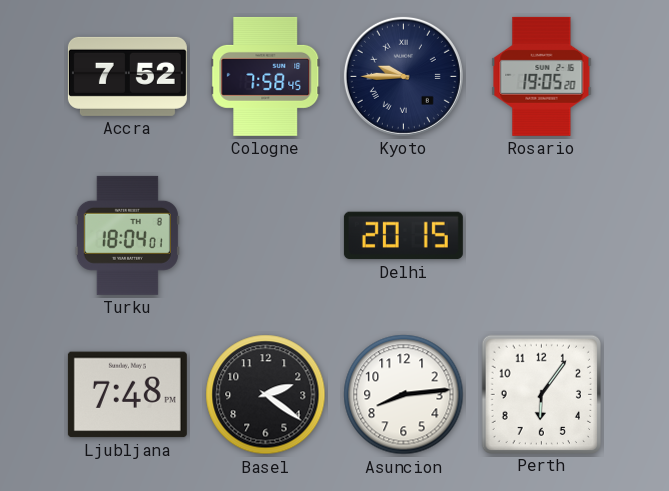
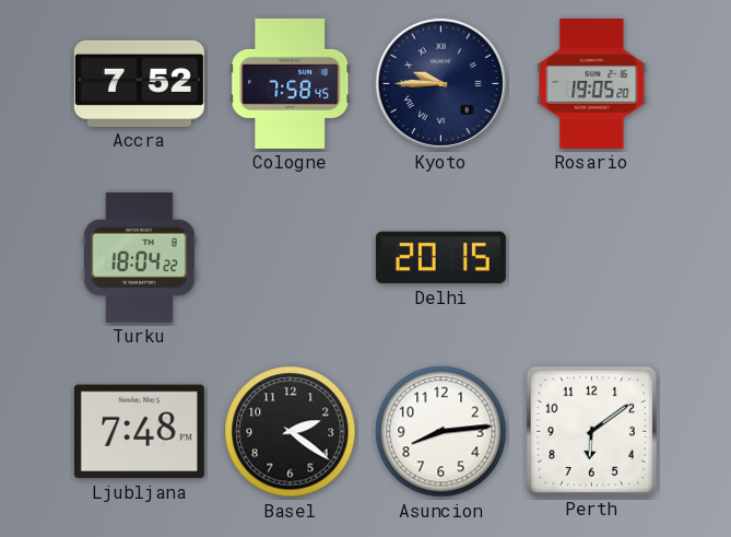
Turku: 18:04:01 -> 18:04:22 (139, 257)
Perth: 6:06 -> 6:09 (591, 431)
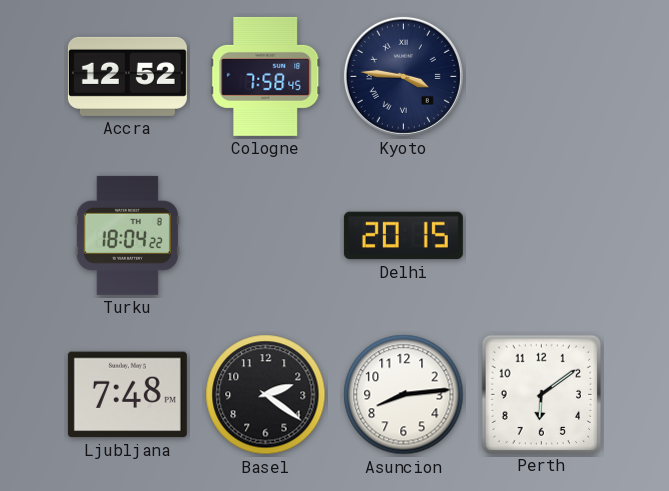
Accra: 7:52 -> 12:52 (127, 76)
Kyoto: 9:45 -> 3:46 (403, 76)
Rosario: 19:05 -> none (592, 83)
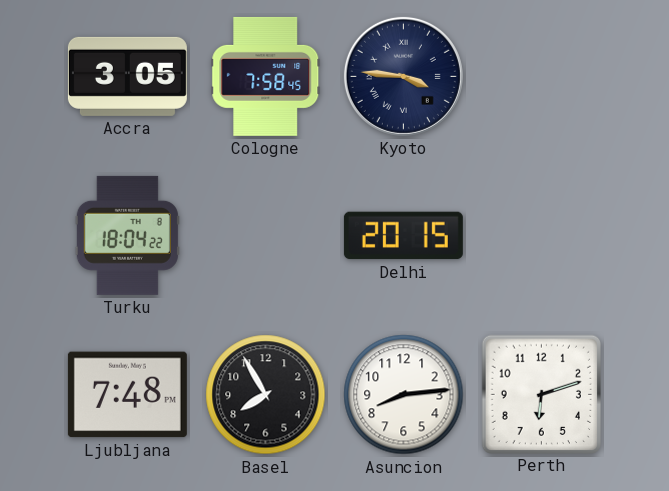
Accra: 12:52 -> 3:05 (127, 76)
Basel: 2:21 -> 7:55 (266, 395)
Perth: 6:09 -> 6:12 (541, 394)
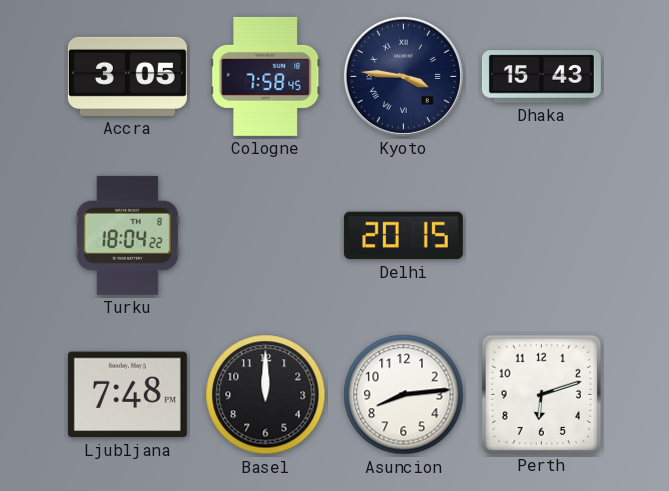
Dhaka: none -> 15:43 (541, 77)
Basel: 7:55 -> 12:00 (266, 395)
